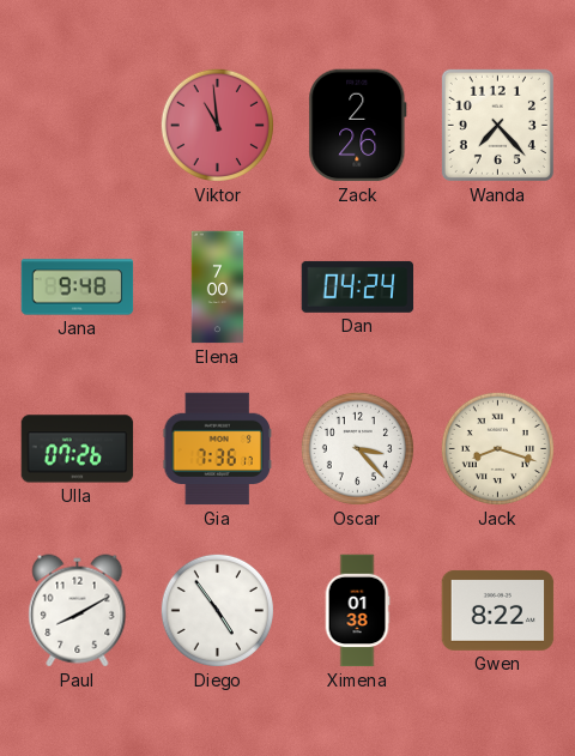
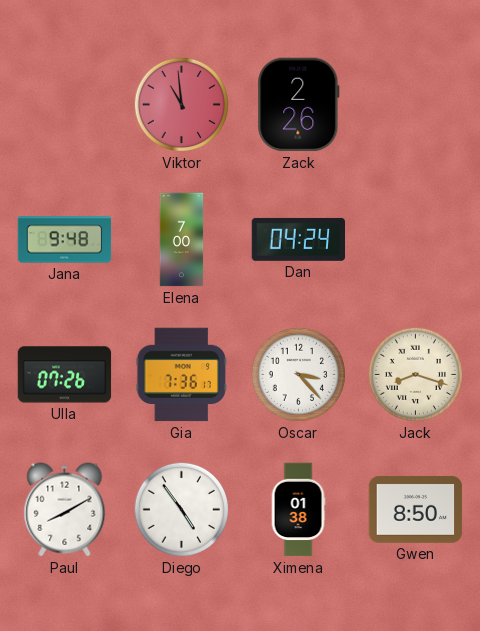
Wanda: 7:23 -> none (497, 125)
Gwen: 8:22 -> 8:50 (416, 509)
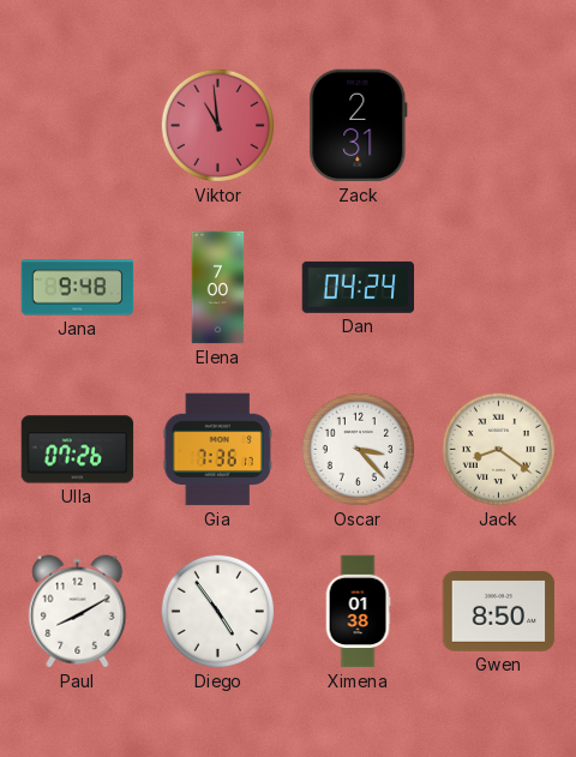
Zack: 2:26 -> 2:31 (359, 126)
Jack: 8:18 -> 8:21 (498, 449)
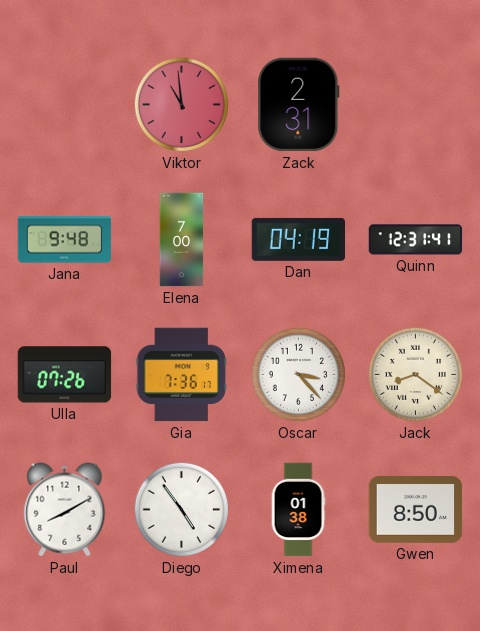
Dan: 04:24 -> 04:19 (299, 239)
Quinn: none -> 12:31 (416, 240)
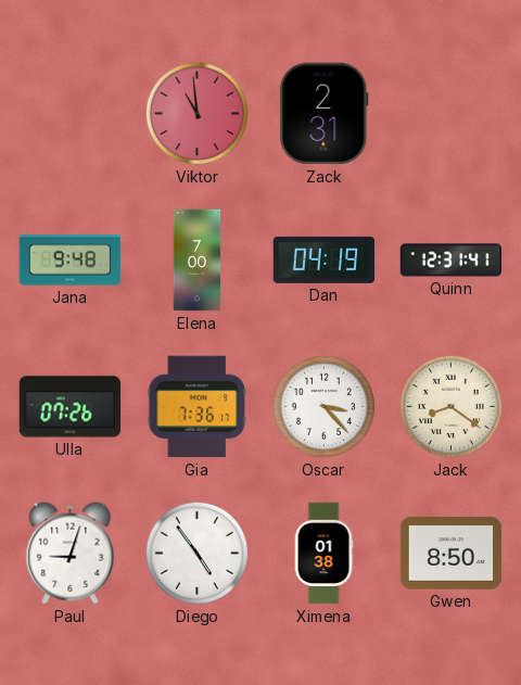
Paul: 8:10 -> 9:03 (71, 554)
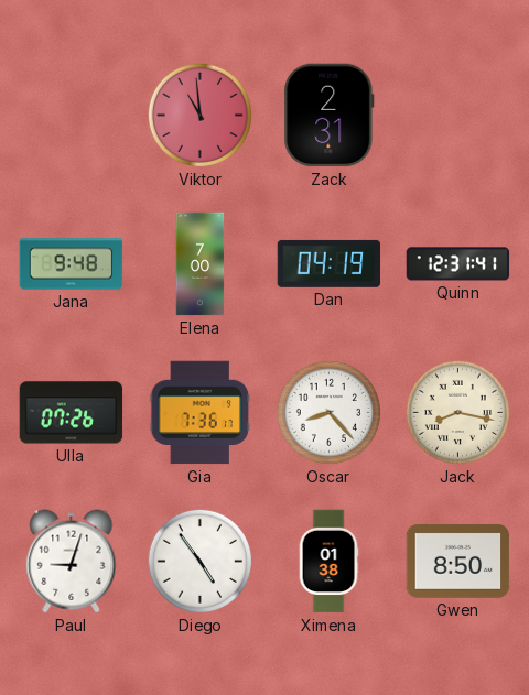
Oscar: 3:23 -> 8:23 (328, 412)
Jack: 8:21 -> 8:17 (457, 412)
